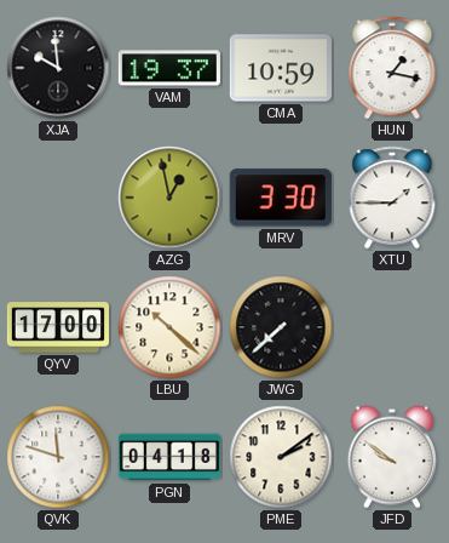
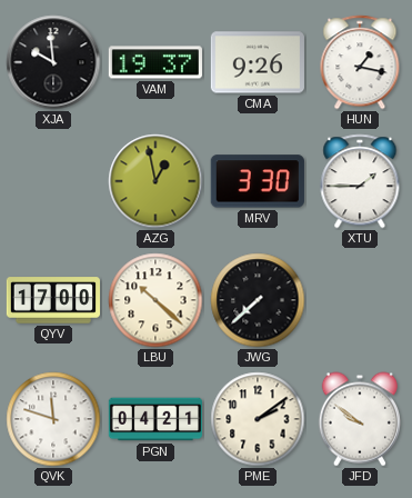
CMA: 10:59 -> 9:26 (258, 62)
PGN: 04:18 -> 04:21 (154, 419)
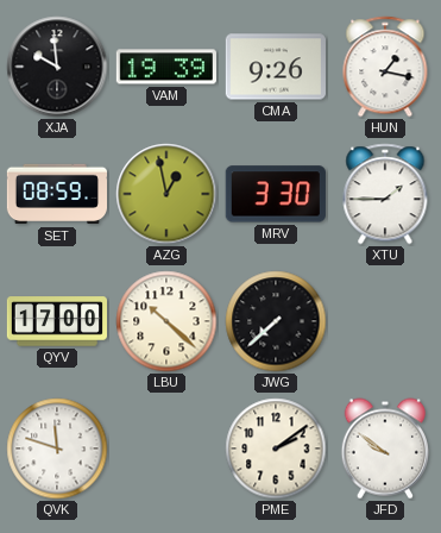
VAM: 19:37 -> 19:39 (166, 67)
SET: none -> 08:59 (56, 194)
PGN: 04:21 -> none (154, 419)
